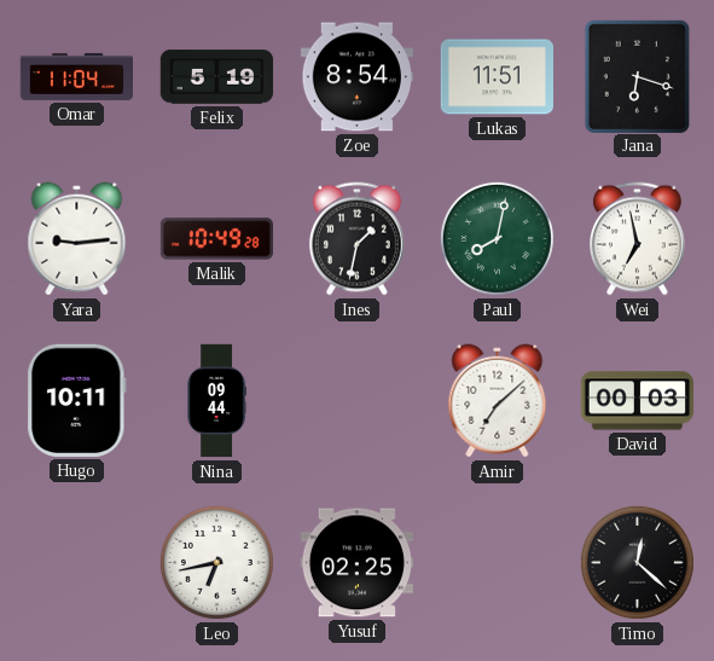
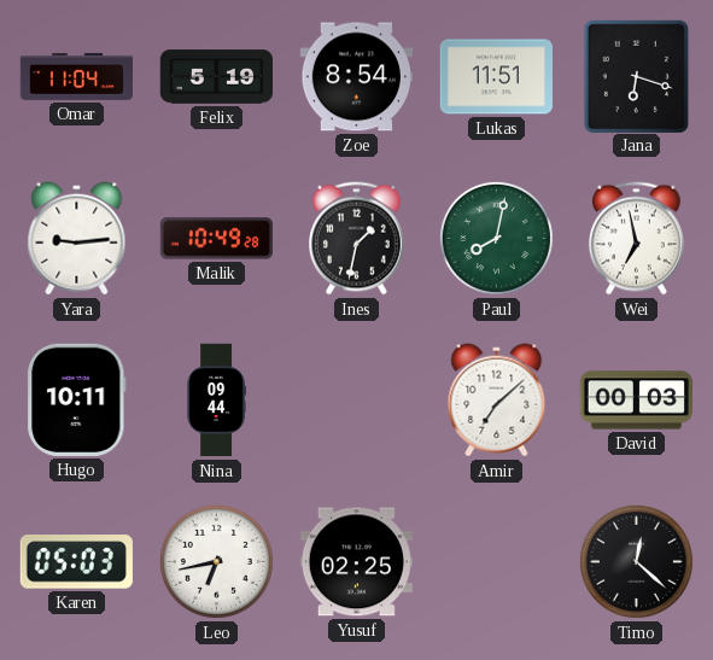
Karen: none -> 05:03 (76, 562)
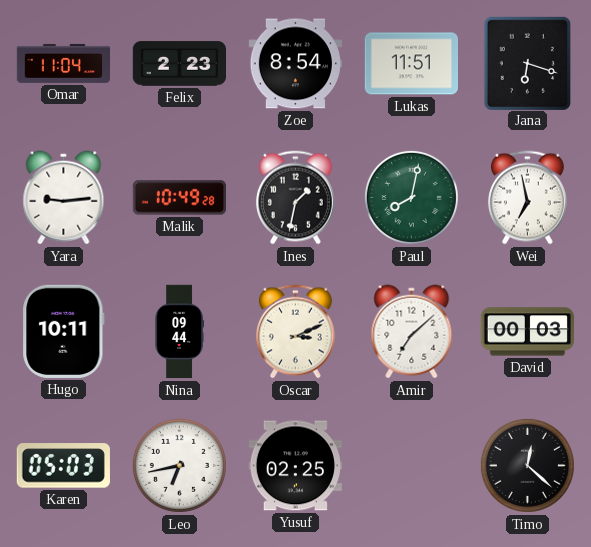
Felix: 5:19 -> 2:23 (179, 64)
Oscar: none -> 3:11 (295, 332)
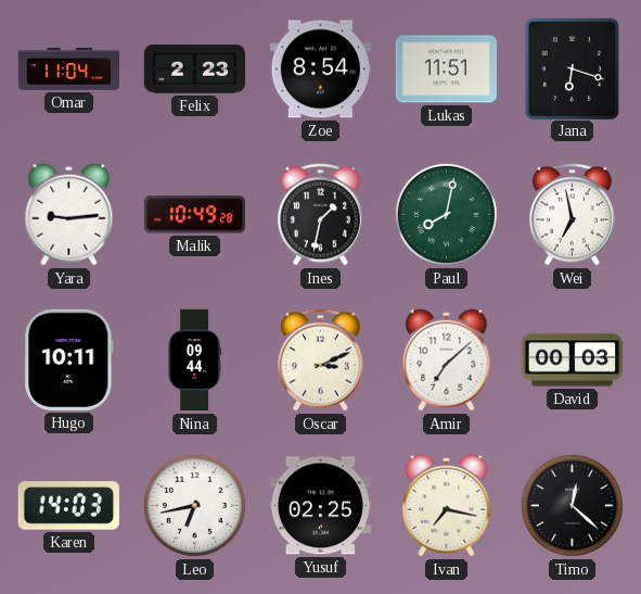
Karen: 05:03 -> 14:03 (68, 506)
Ivan: none -> 7:17 (447, 506)
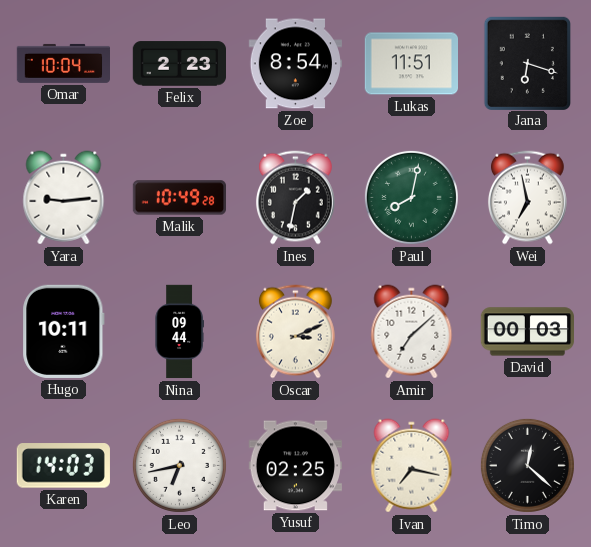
Omar: 11:04 -> 10:04 (64, 63)
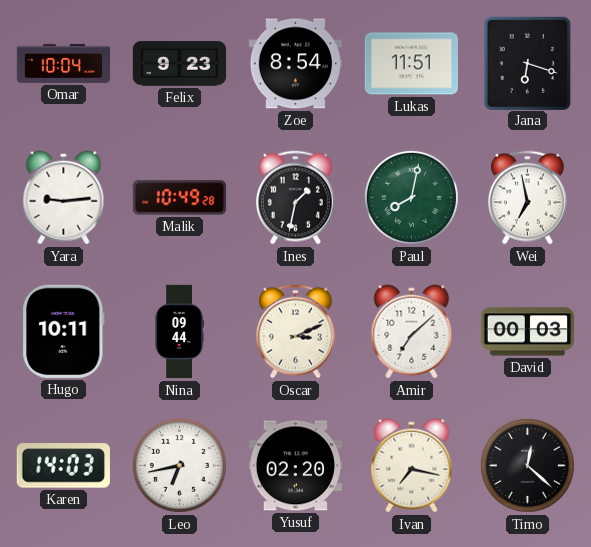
Felix: 2:23 -> 9:23 (179, 64)
Yusuf: 02:25 -> 02:20 (295, 466)
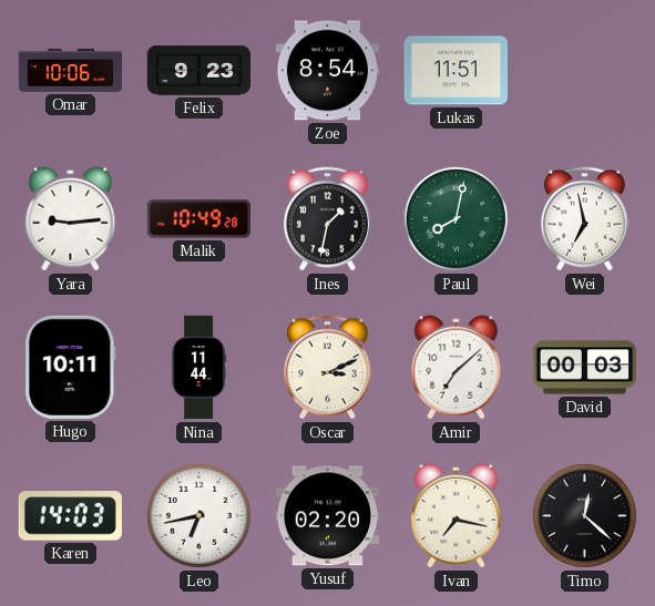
Omar: 10:04 -> 10:06 (71, 70)
Jana: 6:18 -> none (527, 63)
Nina: 09:44 -> 11:44 (198, 368)
